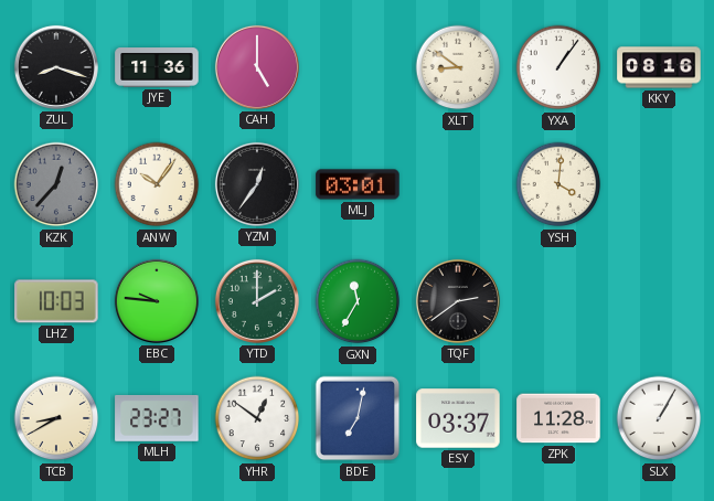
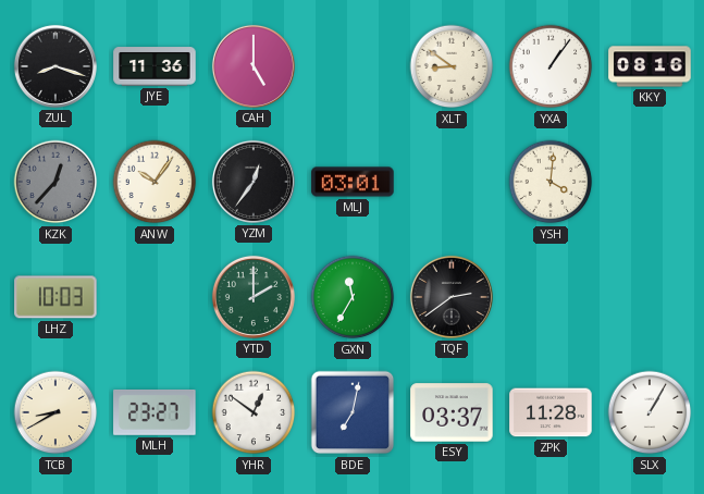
EBC: 9:46 -> none (157, 301)
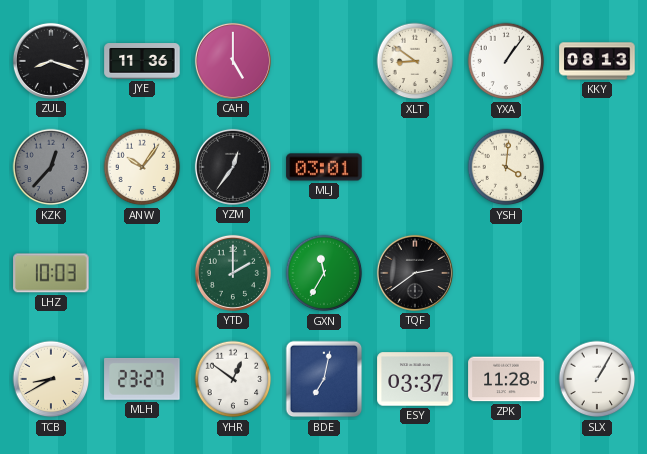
KKY: 08:16 -> 08:13 (597, 61)
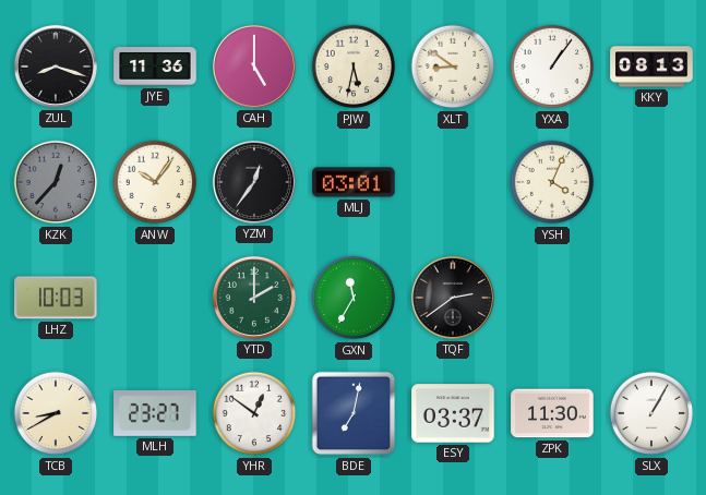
PJW: none -> 5:32 (354, 67)
YSH: 4:01 -> 4:04 (552, 182)
ZPK: 11:28 -> 11:30 (552, 413)
